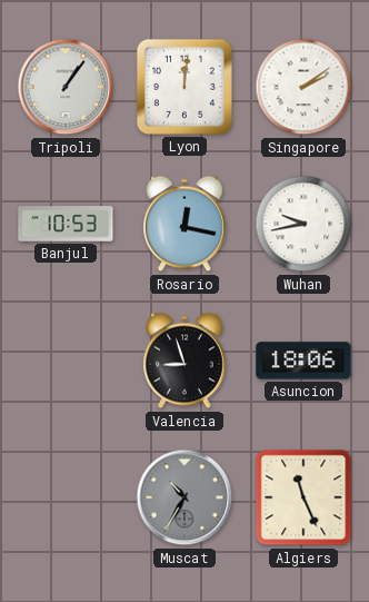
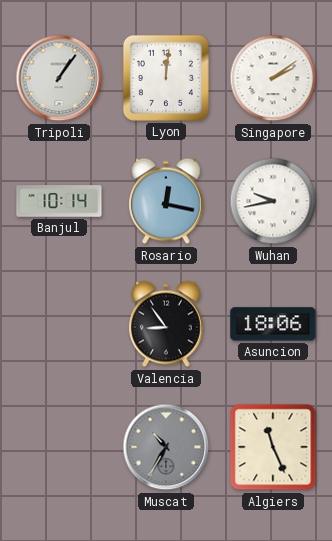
Banjul: 10:53 -> 10:14 (59, 201)
Valencia: 8:57 -> 8:54 (167, 324)
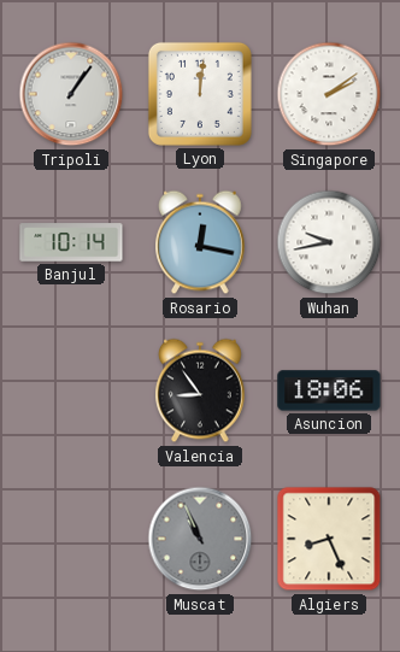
Muscat: 10:35 -> 10:56 (200, 539)
Algiers: 11:26 -> 8:26 (329, 539)
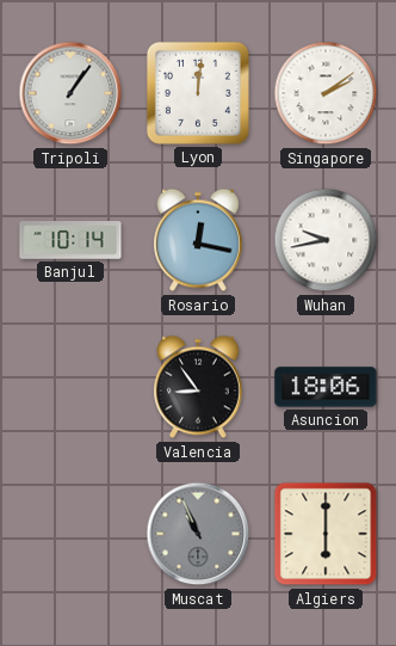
Algiers: 8:26 -> 6:00 (326, 534)
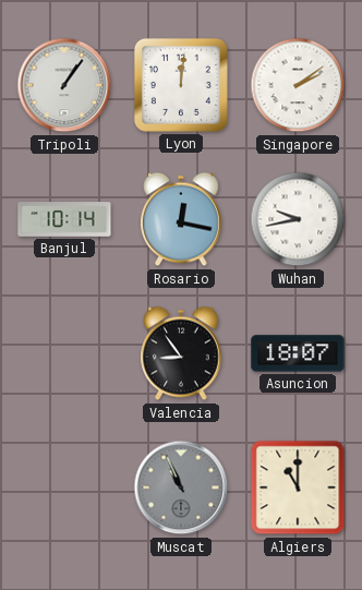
Asuncion: 18:06 -> 18:07 (298, 353)
Algiers: 6:00 -> 11:00 (298, 487)
